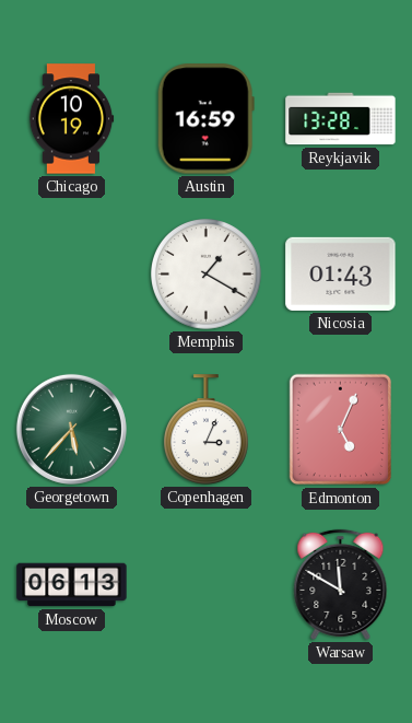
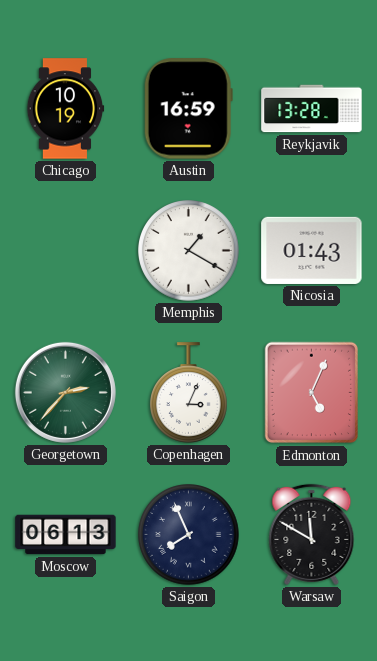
Georgetown: 5:37 -> 2:37 (65, 392)
Saigon: none -> 7:56 (189, 535)
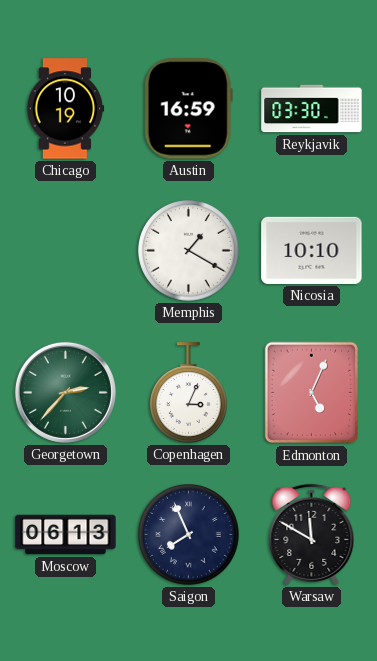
Reykjavik: 13:28 -> 03:30 (312, 109)
Nicosia: 01:43 -> 10:10 (312, 250)
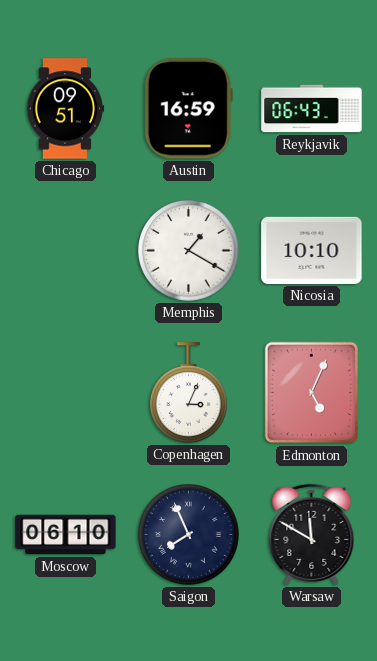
Chicago: 10:19 -> 09:51 (65, 109)
Reykjavik: 03:30 -> 06:43 (312, 109)
Georgetown: 2:37 -> none (65, 392)
Moscow: 06:13 -> 06:10 (66, 535)
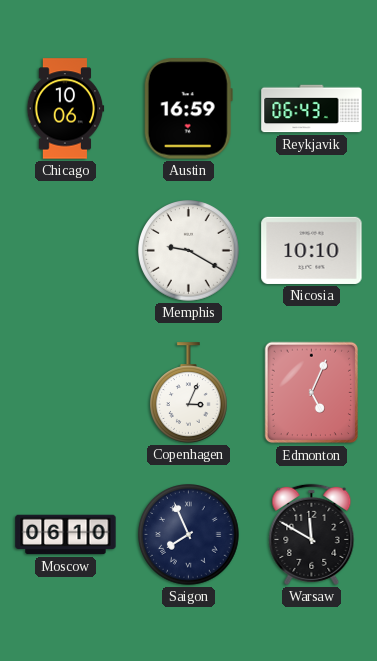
Chicago: 09:51 -> 10:06 (65, 109)
Memphis: 1:20 -> 9:20 (189, 251)
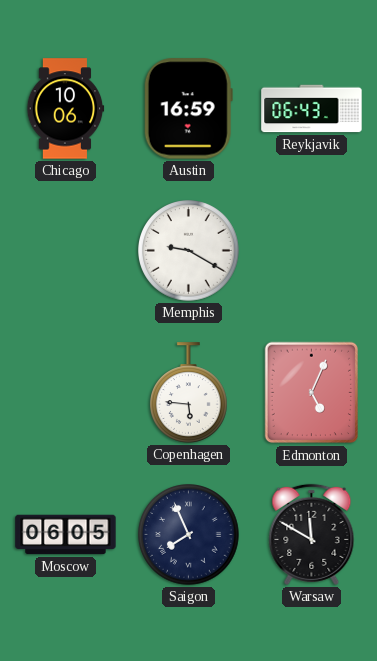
Nicosia: 10:10 -> none (312, 250)
Copenhagen: 3:04 -> 5:46 (189, 393)
Moscow: 06:10 -> 06:05 (66, 535)
